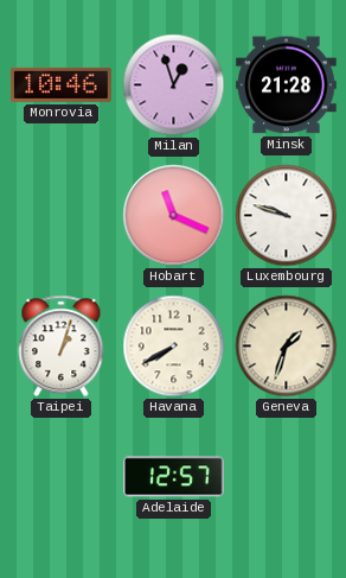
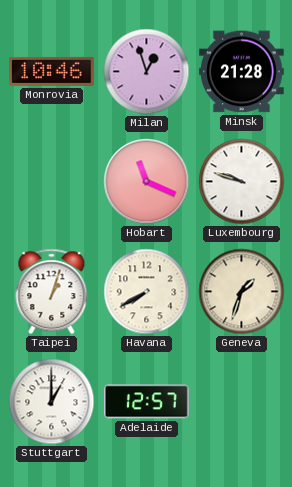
Stuttgart: none -> 1:00 (52, 402)
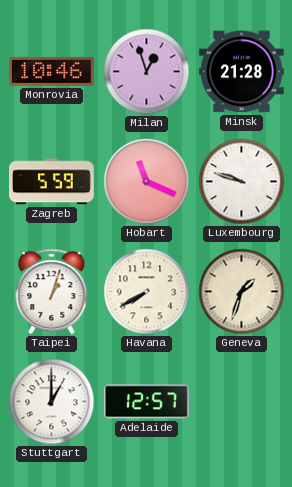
Zagreb: none -> 5:59 (52, 182)
